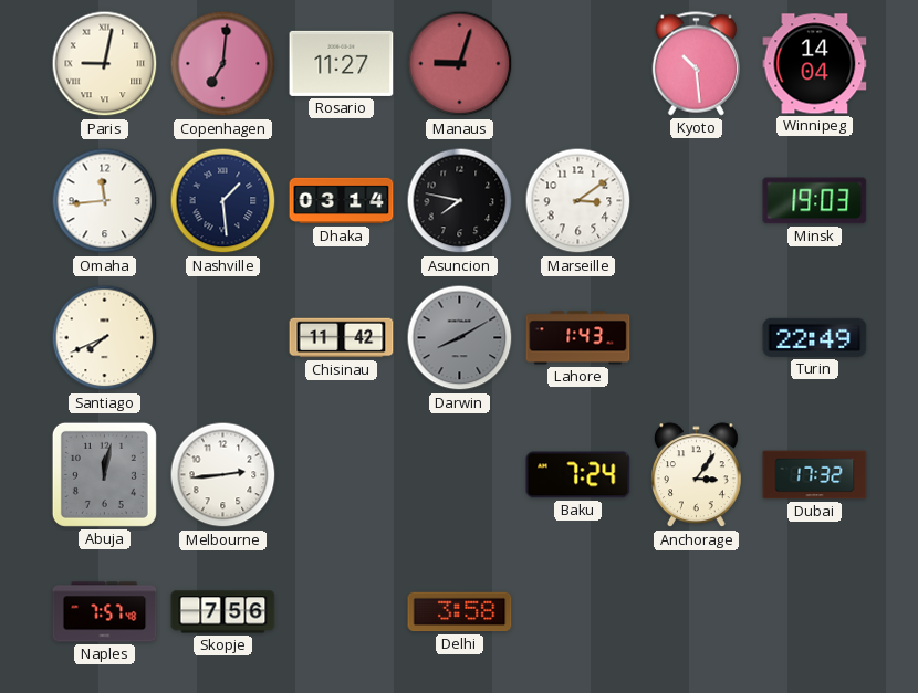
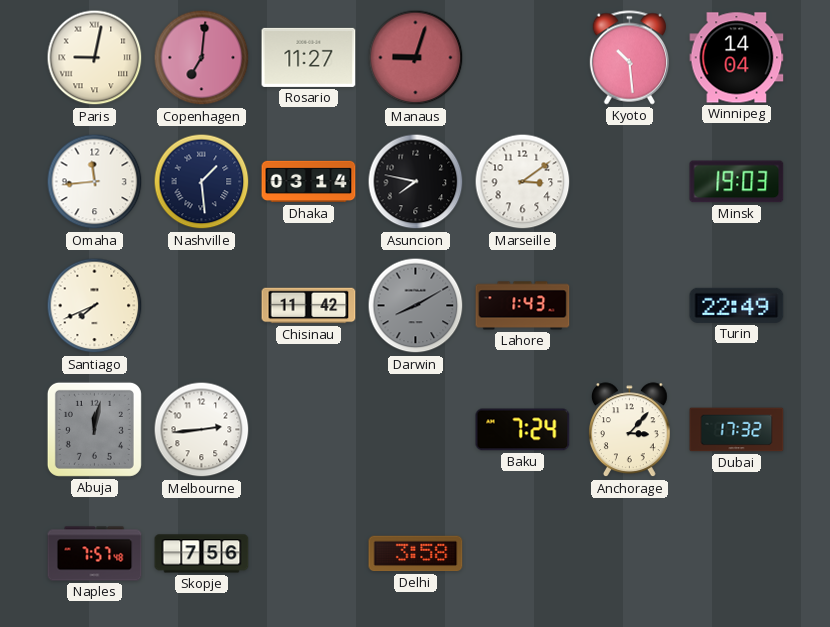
Anchorage: 3:06 -> 3:07 (630, 430)
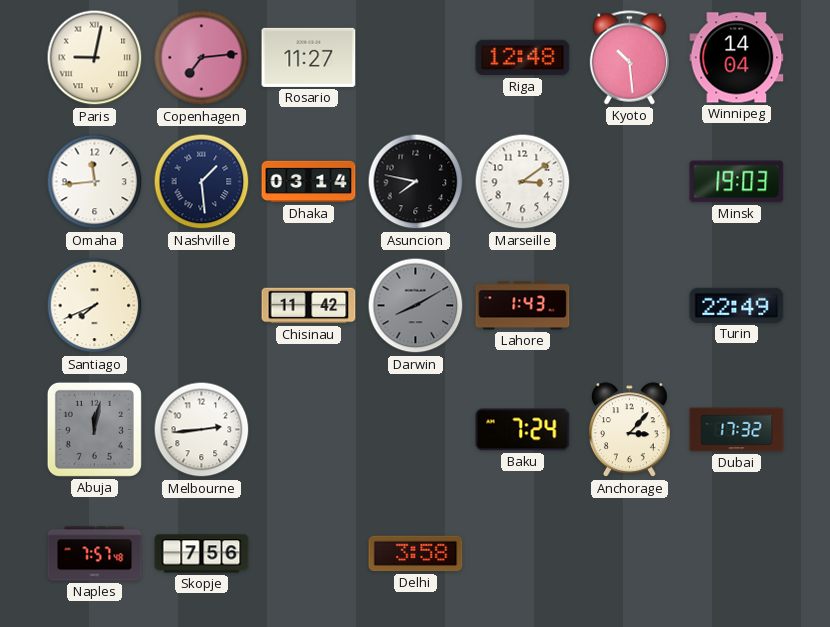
Copenhagen: 7:01 -> 7:14 (202, 58)
Manaus: 9:03 -> none (416, 58)
Riga: none -> 12:48 (523, 58)
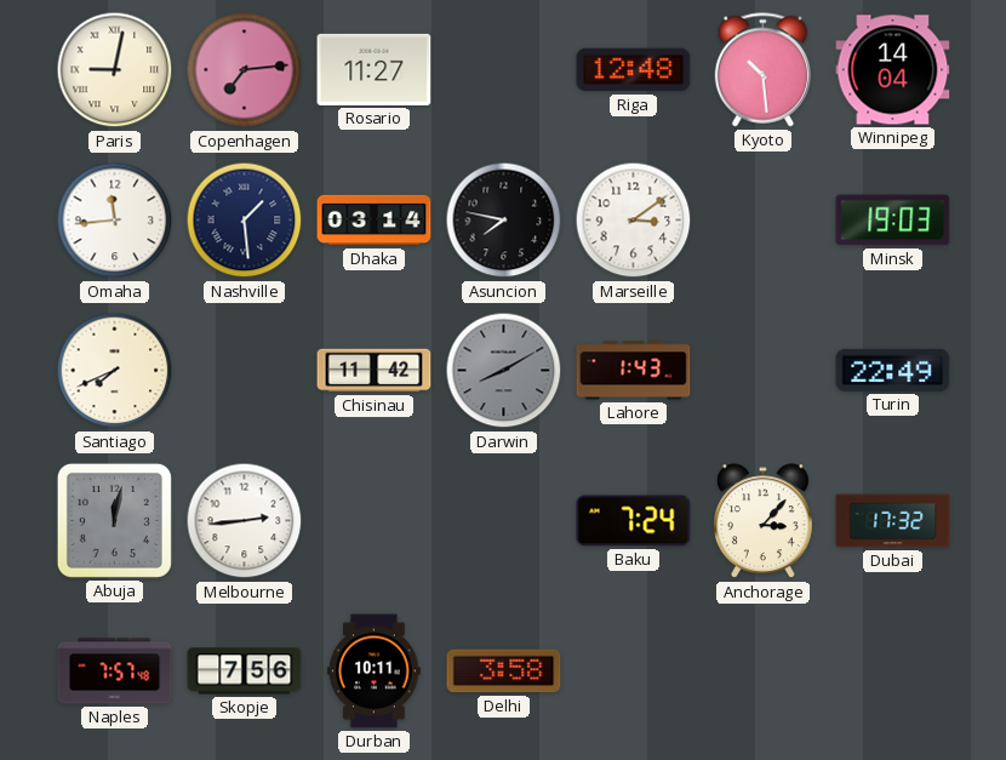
Durban: none -> 10:11 (375, 672)
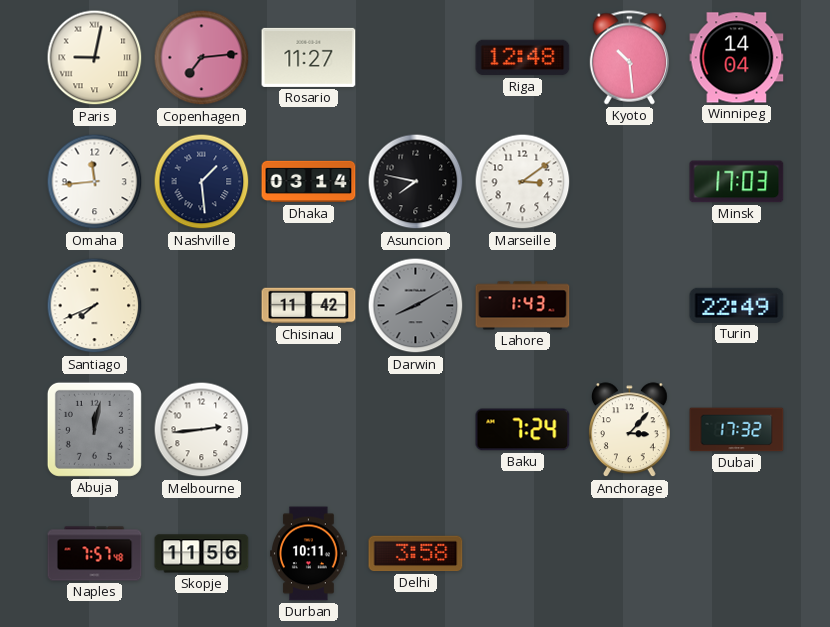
Minsk: 19:03 -> 17:03 (737, 182)
Skopje: 7:56 -> 11:56 (202, 554)
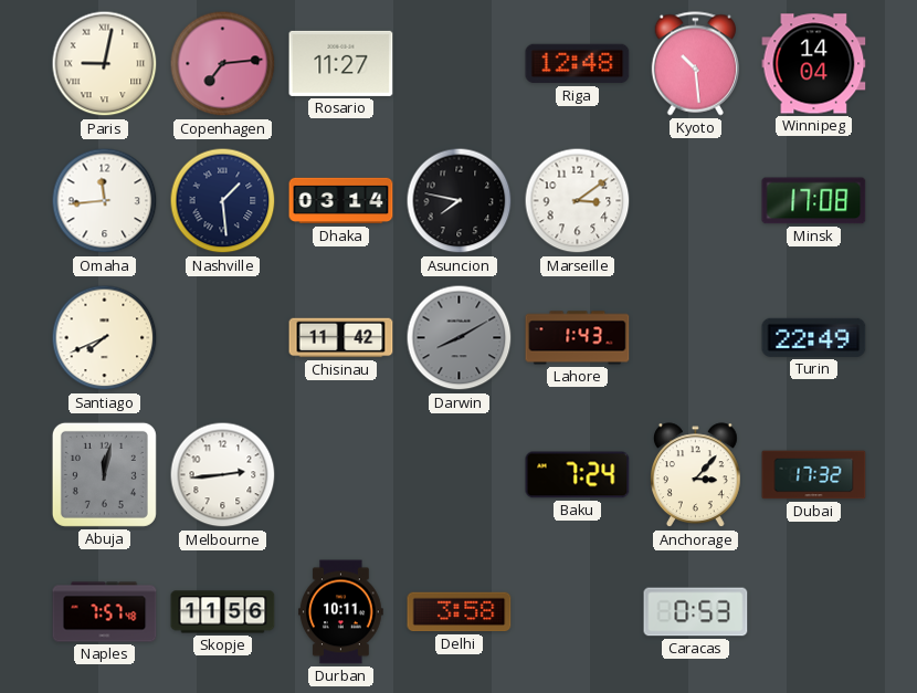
Minsk: 17:03 -> 17:08 (814, 201)
Caracas: none -> 0:53 (696, 612)
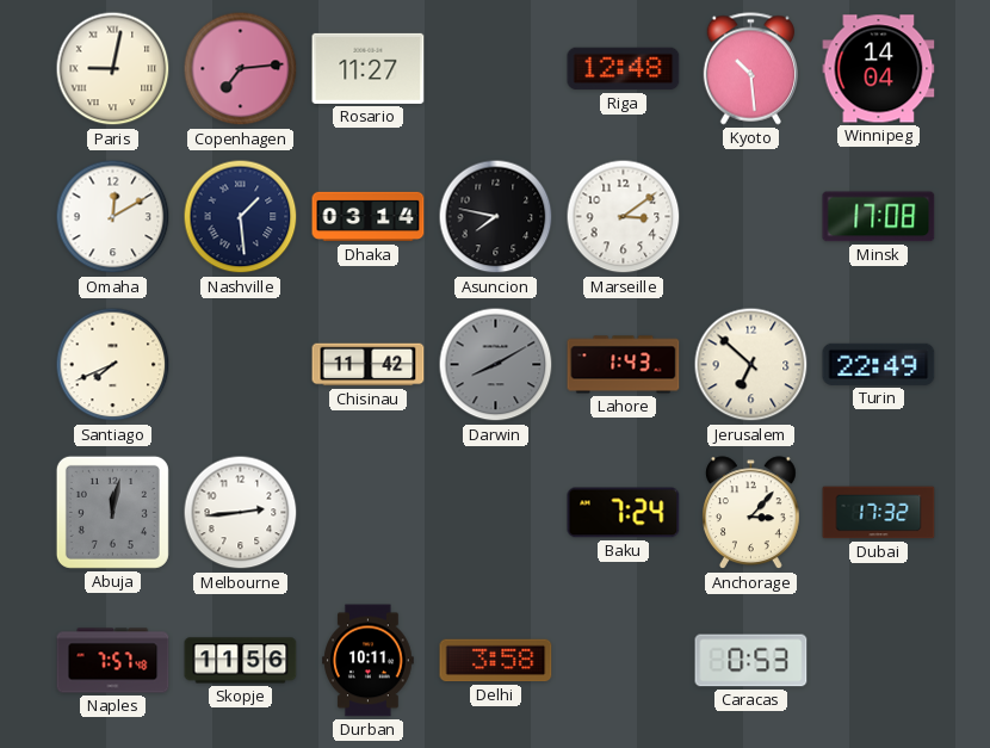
Omaha: 11:44 -> 12:10 (113, 217)
Jerusalem: none -> 6:52 (751, 365)
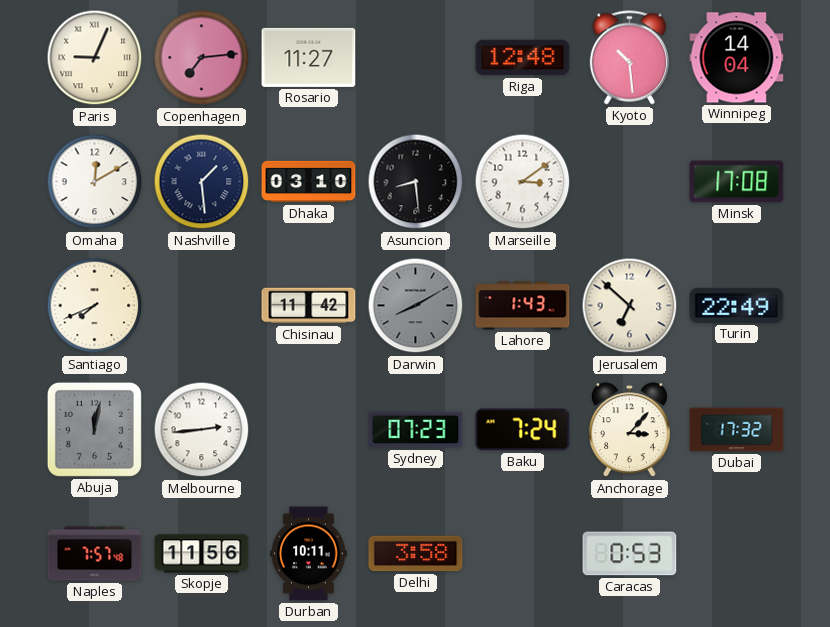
Paris: 9:02 -> 9:04 (95, 58)
Dhaka: 03:14 -> 03:10 (309, 182)
Asuncion: 7:47 -> 8:29 (416, 182)
Sydney: none -> 07:23 (416, 430)
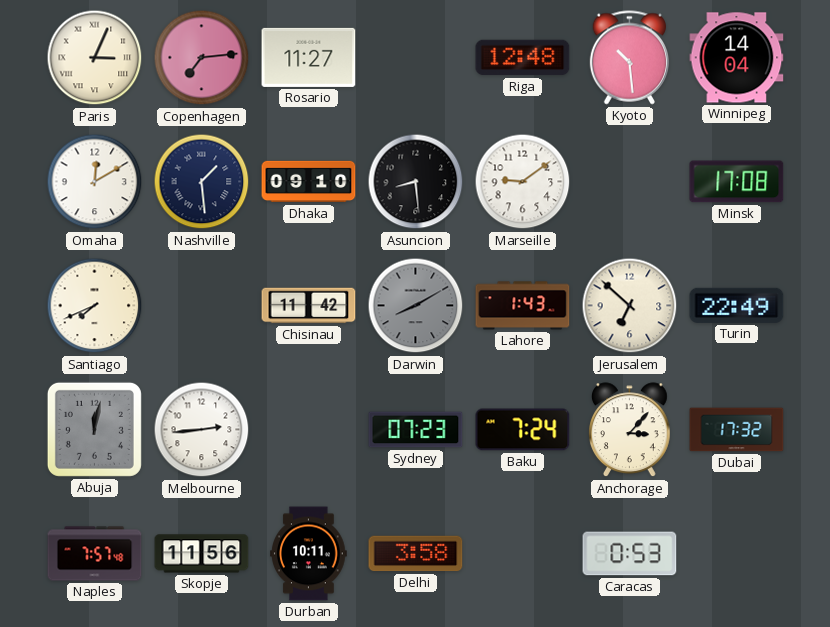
Paris: 9:04 -> 3:04 (95, 58)
Dhaka: 03:10 -> 09:10 (309, 182)
Marseille: 3:09 -> 9:09 (523, 182)
